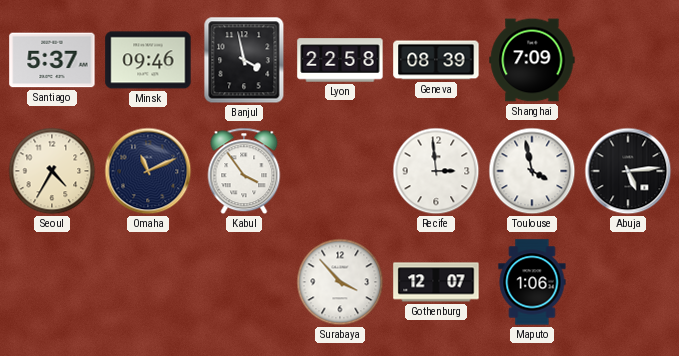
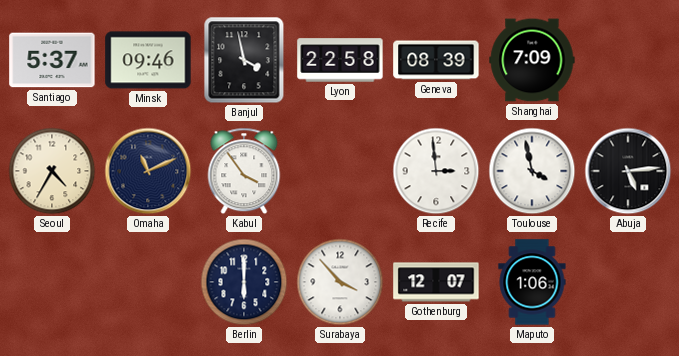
Berlin: none -> 6:00 (244, 282)
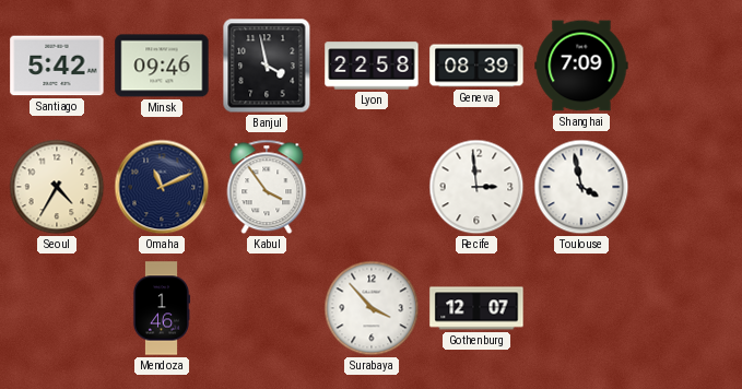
Santiago: 5:37 -> 5:42 (57, 66)
Abuja: 5:14 -> none (628, 171)
Mendoza: none -> 1:46 (162, 308)
Berlin: 6:00 -> none (244, 282)
Maputo: 1:06 -> none (532, 282)
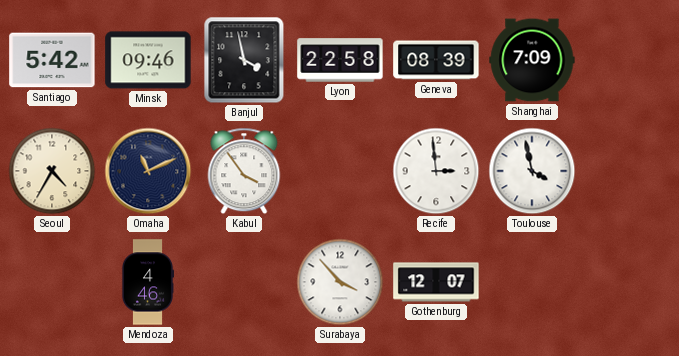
Mendoza: 1:46 -> 4:46 (148, 282)
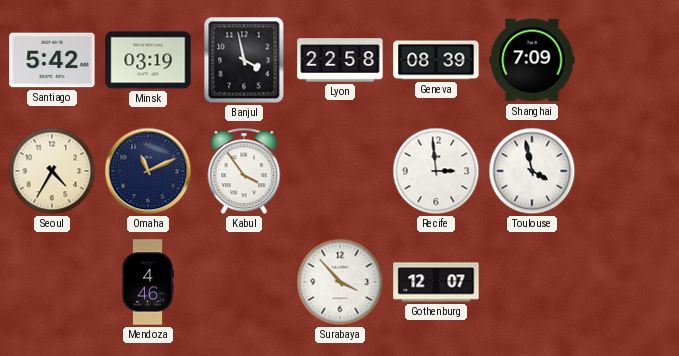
Minsk: 09:46 -> 03:19 (148, 60)
